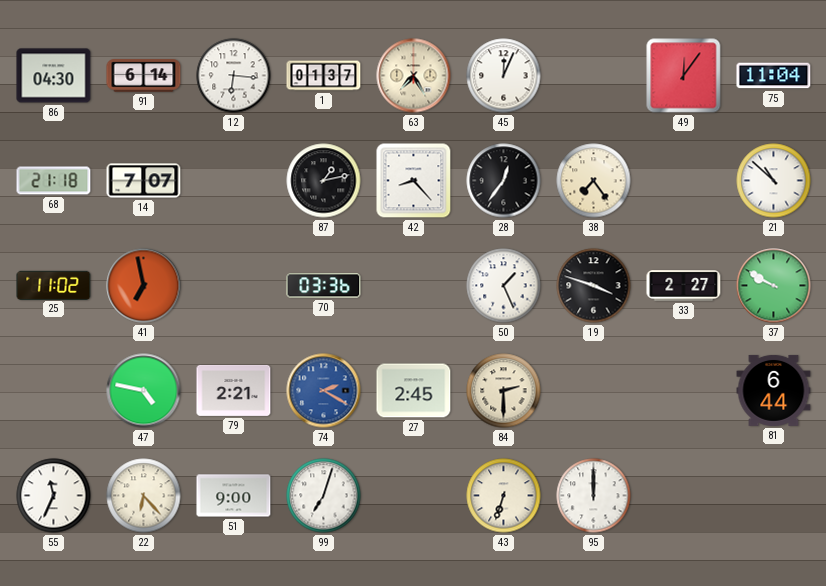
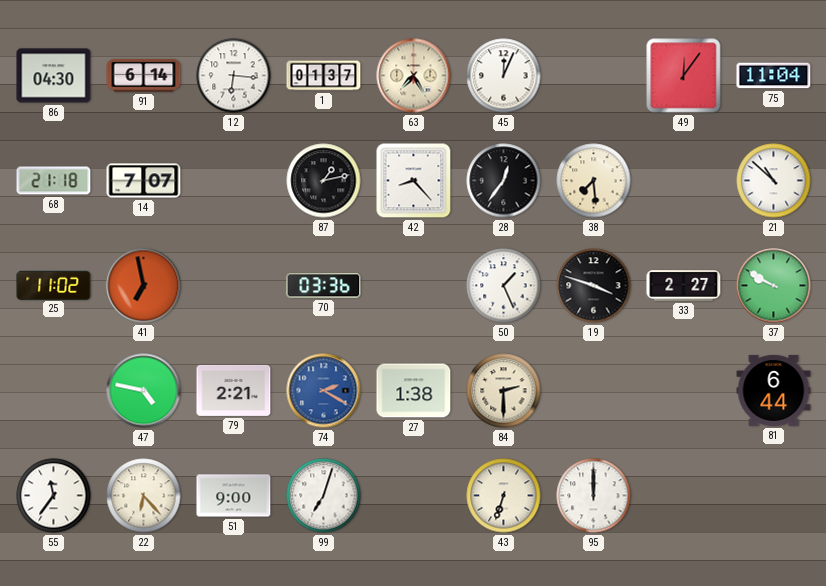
38: 7:24 -> 7:29 (594, 181)
27: 2:45 -> 1:38 (414, 391)
55: 11:34 -> 11:36 (54, 496)
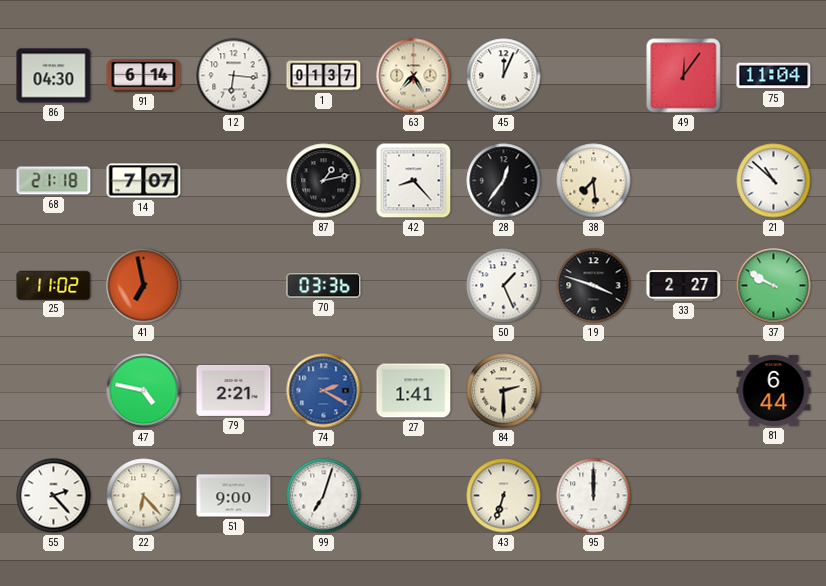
27: 1:38 -> 1:41 (414, 391)
55: 11:36 -> 2:23 (54, 496)
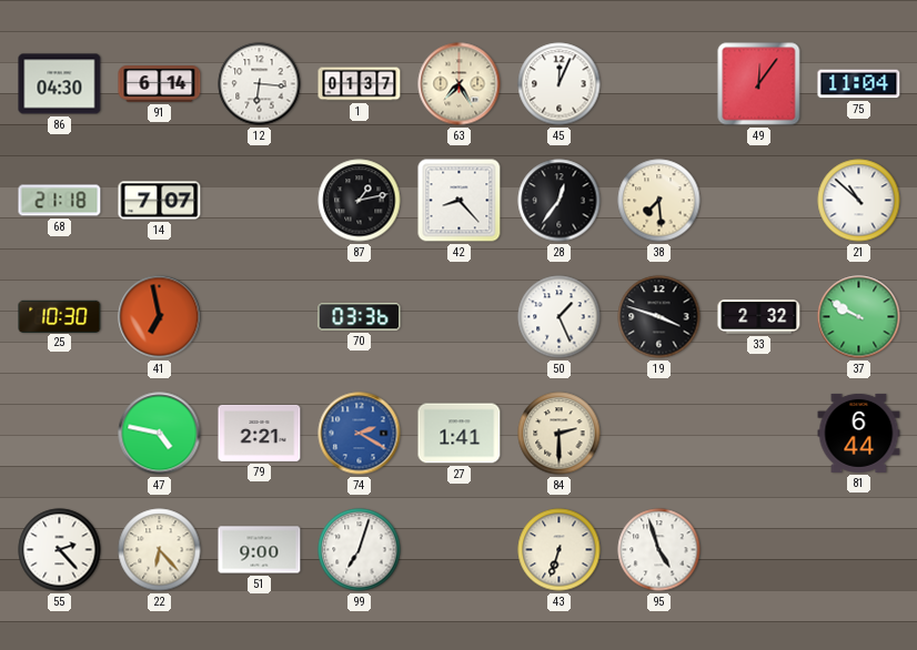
25: 11:02 -> 10:30 (60, 316)
33: 2:27 -> 2:32 (759, 317)
95: 12:00 -> 4:57 (659, 550)
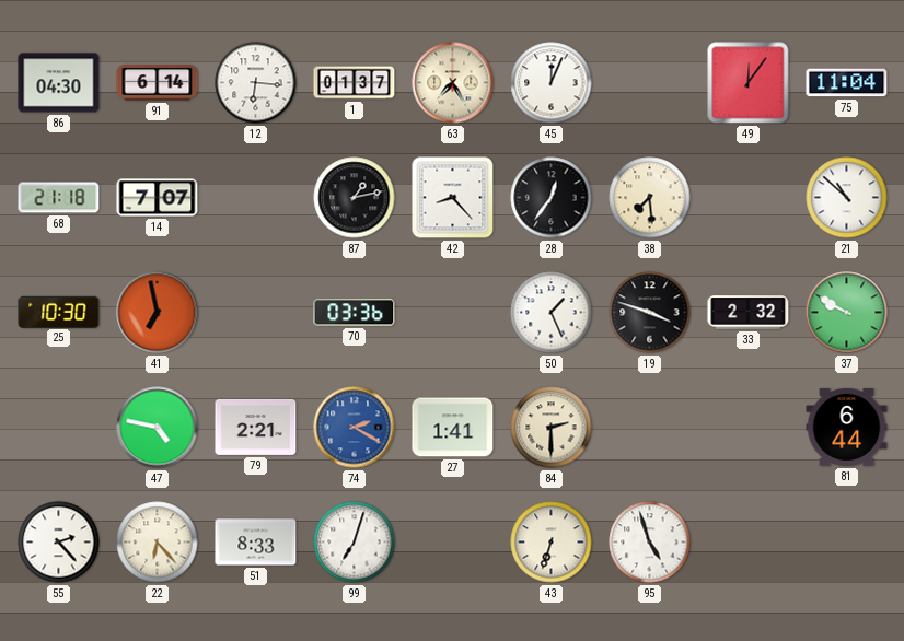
51: 9:00 -> 8:33 (256, 543)
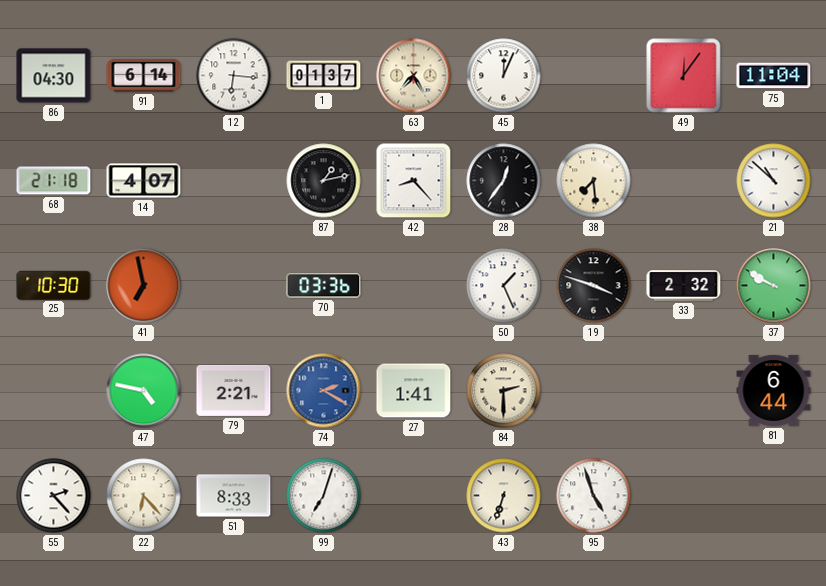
14: 7:07 -> 4:07 (144, 181)
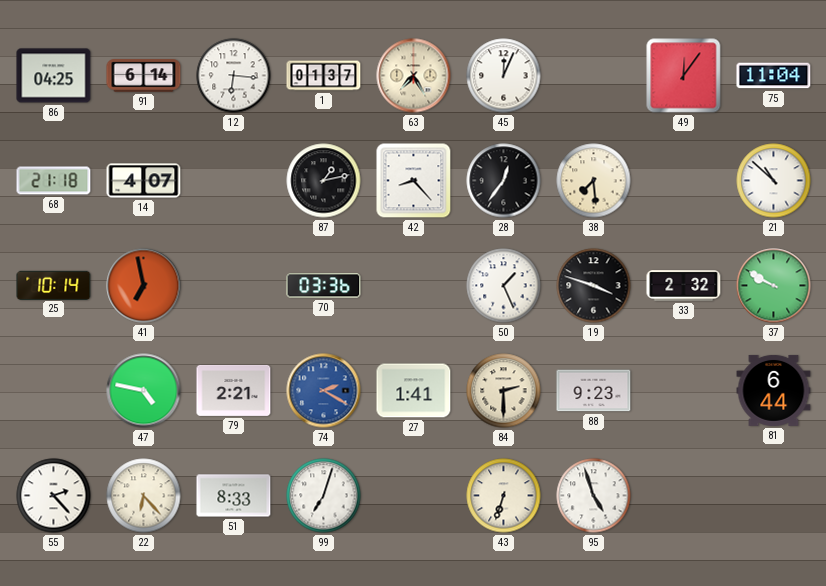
86: 04:30 -> 04:25 (54, 76)
25: 10:30 -> 10:14 (54, 285)
88: none -> 9:23 (594, 391)
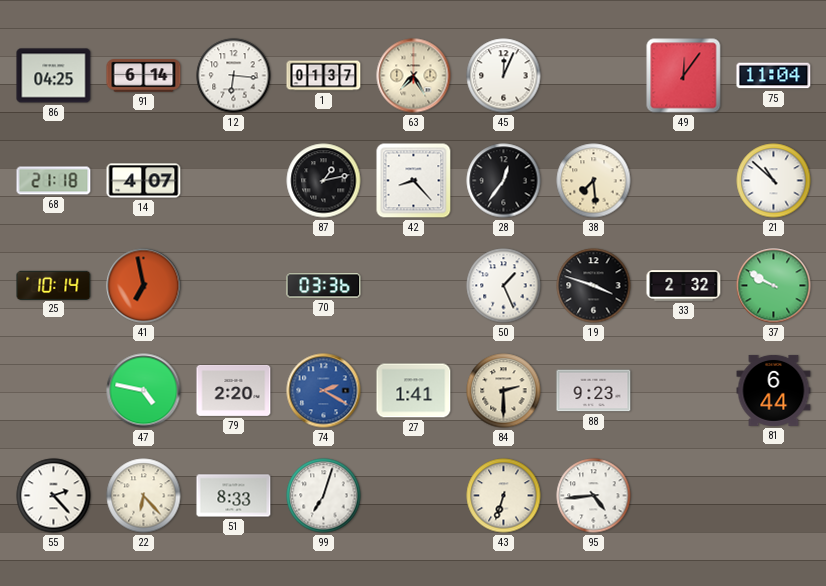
79: 2:21 -> 2:20 (234, 390)
95: 4:57 -> 4:44 (594, 496)
